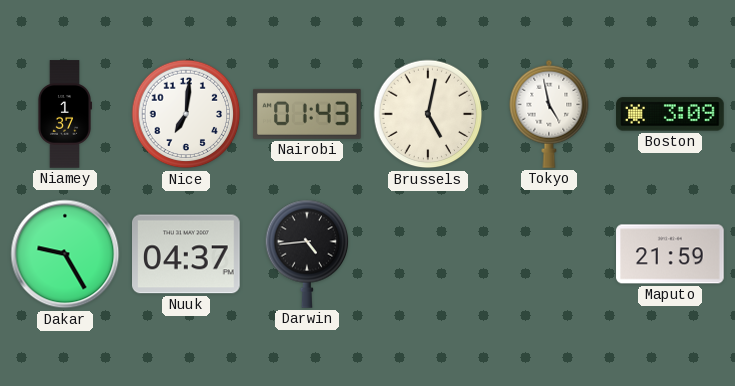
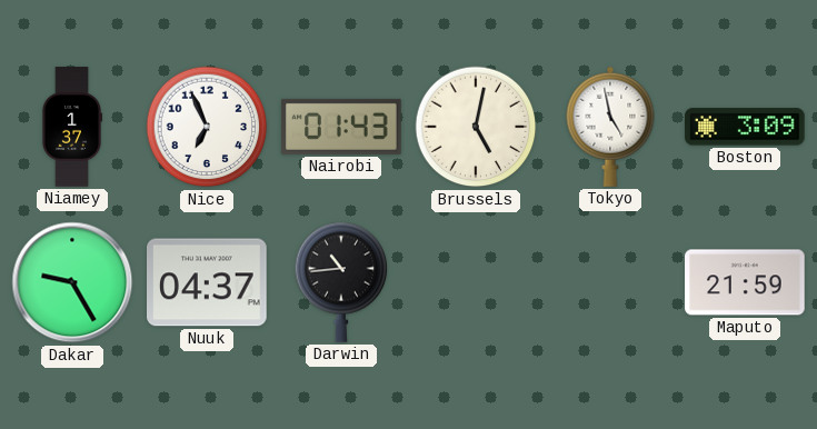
Nice: 7:01 -> 6:56 (207, 127)
Darwin: 4:44 -> 10:44 (341, 282)
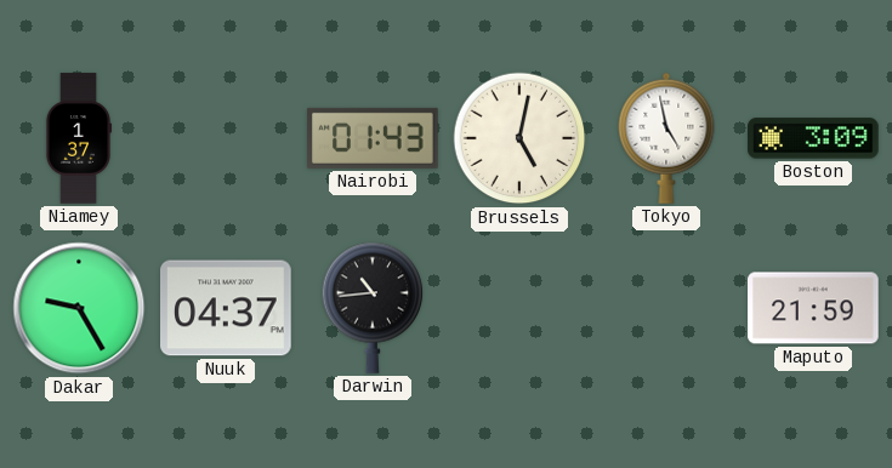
Nice: 6:56 -> none (207, 127)
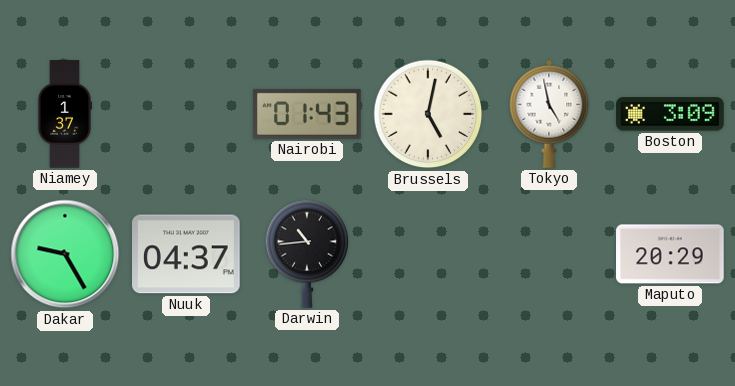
Maputo: 21:59 -> 20:29 (670, 254)
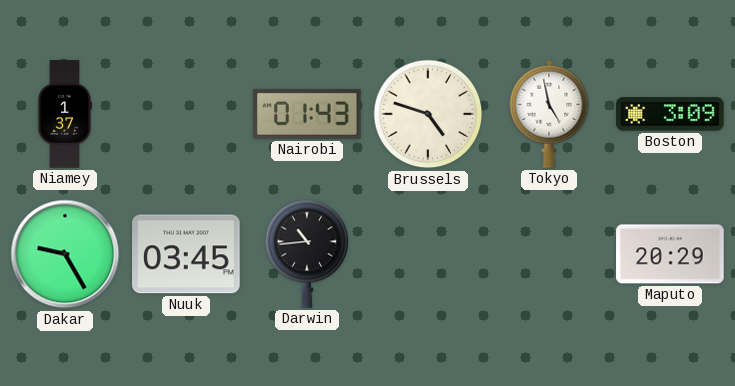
Brussels: 5:02 -> 4:48 (428, 114)
Nuuk: 04:37 -> 03:45 (186, 254)
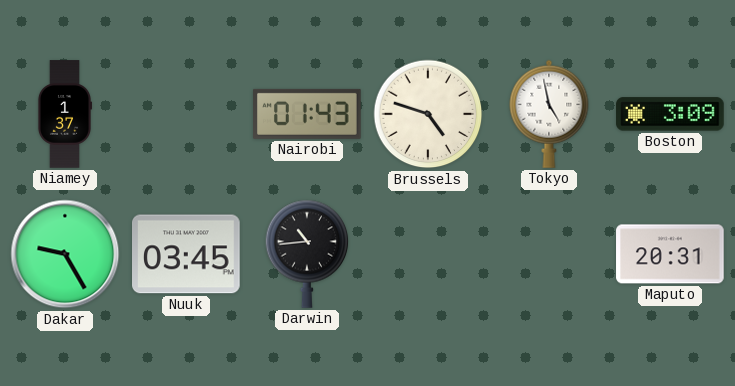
Maputo: 20:29 -> 20:31 (670, 254)
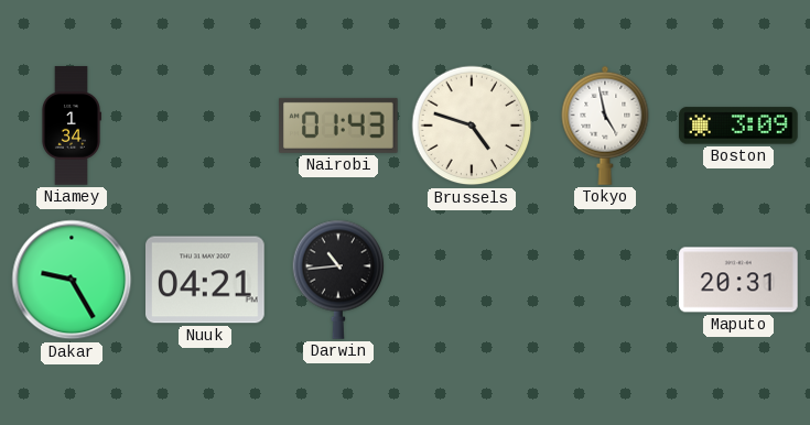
Niamey: 1:37 -> 1:34 (71, 126)
Nuuk: 03:45 -> 04:21 (205, 280)
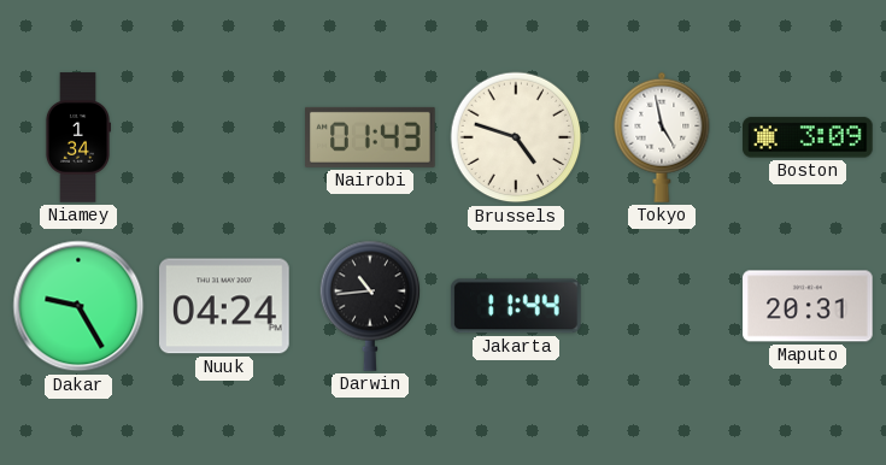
Nuuk: 04:21 -> 04:24 (224, 306)
Jakarta: none -> 11:44 (516, 306)
